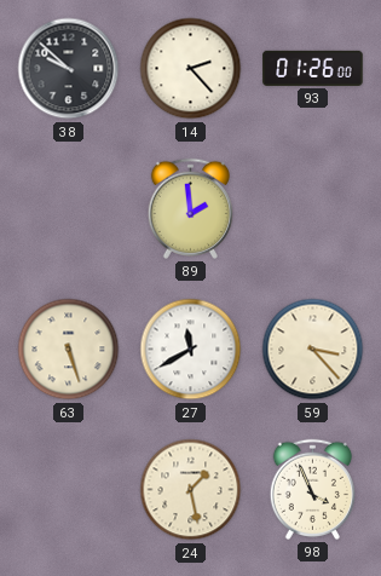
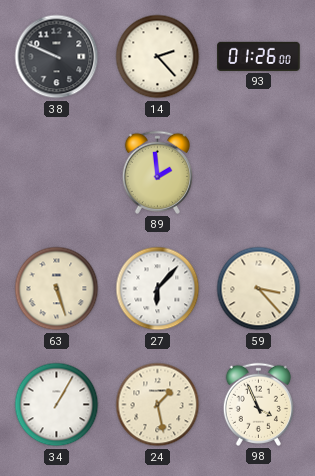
38: 9:52 -> 9:49 (57, 57)
27: 11:40 -> 6:07 (158, 289)
34: none -> 1:05 (57, 405)
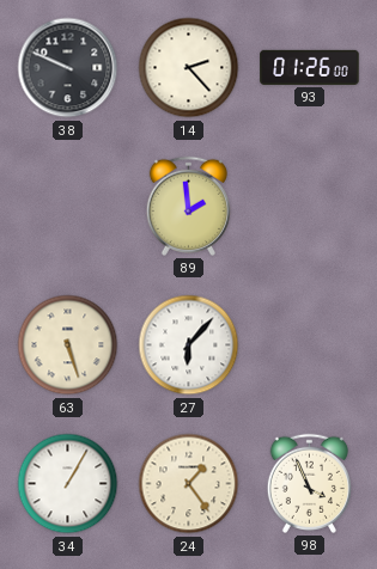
59: 3:23 -> none (259, 289)
24: 1:28 -> 1:24 (189, 484)
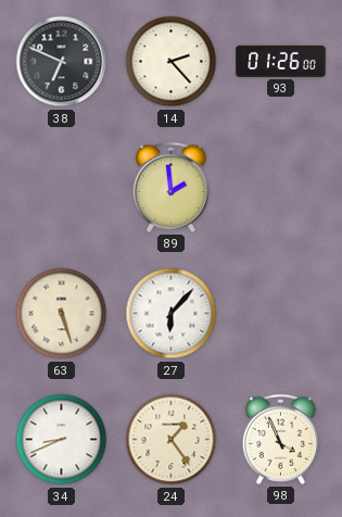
38: 9:49 -> 6:49 (62, 62)
34: 1:05 -> 8:41 (62, 440)
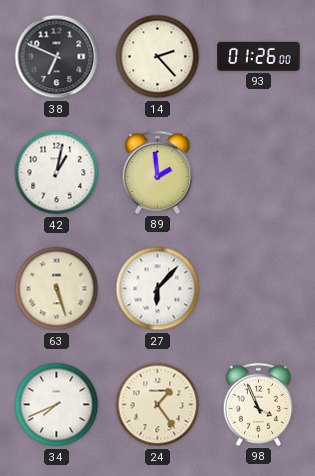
42: none -> 1:02 (57, 173)
34: 8:41 -> 7:41 (57, 405)
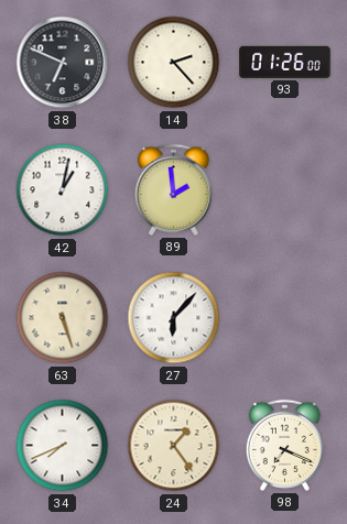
98: 3:56 -> 7:19 (284, 445)
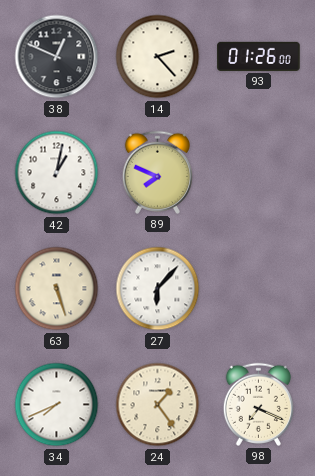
38: 6:49 -> 12:49 (57, 57)
89: 1:59 -> 7:49 (157, 172)
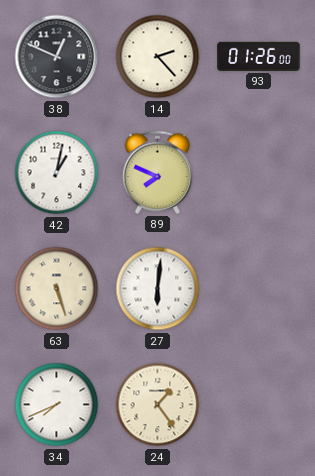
27: 6:07 -> 6:01 (158, 289)
98: 7:19 -> none (258, 404)
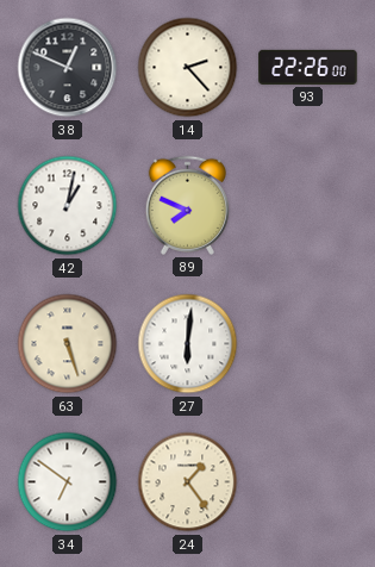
93: 01:26 -> 22:26 (308, 67)
34: 7:41 -> 6:51 (68, 482)
